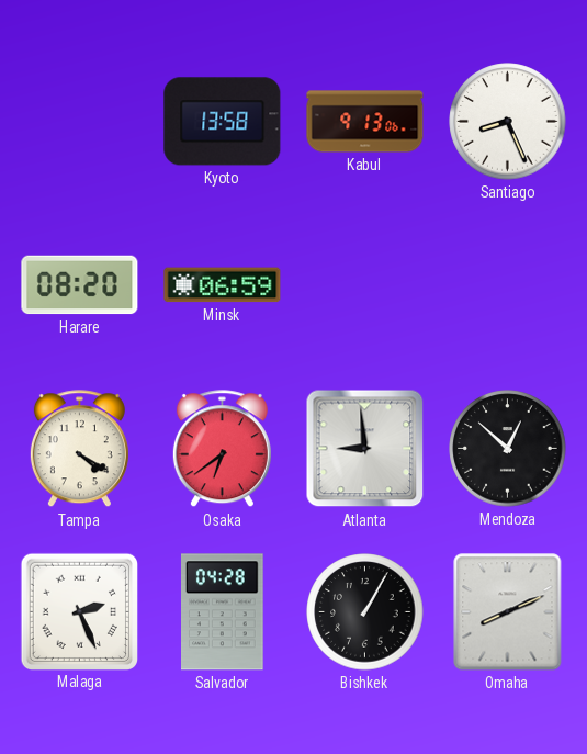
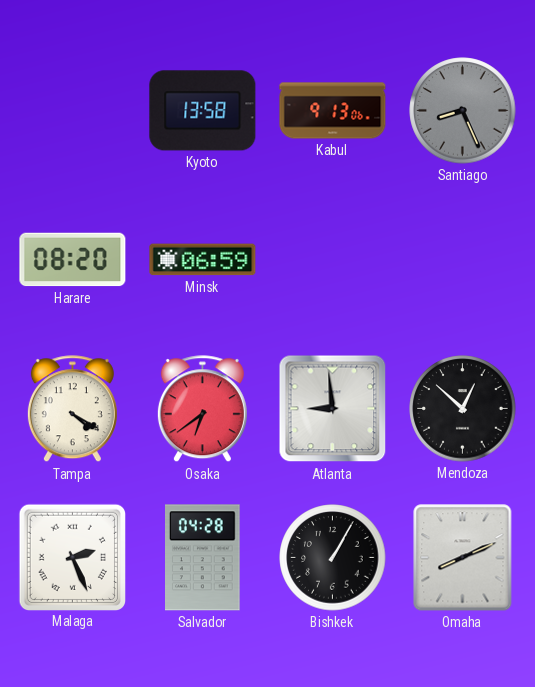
Santiago dial: white -> grey (463, 111)
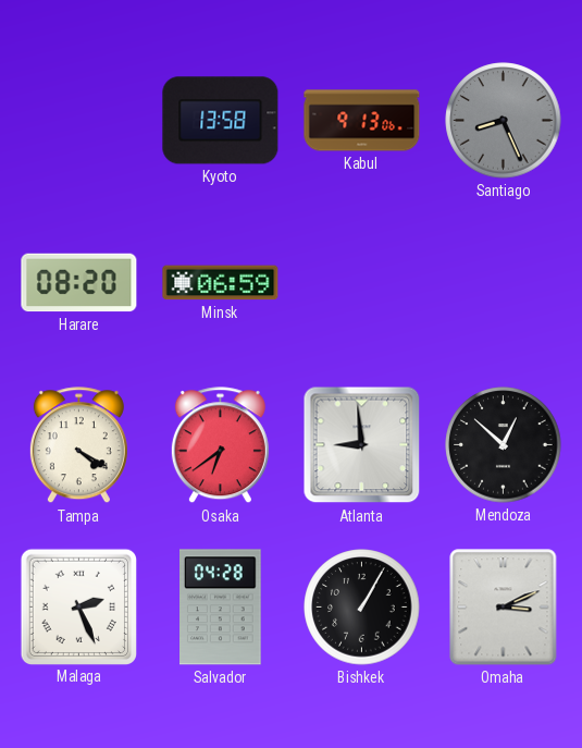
Omaha: 8:11 -> 3:11 (504, 608)
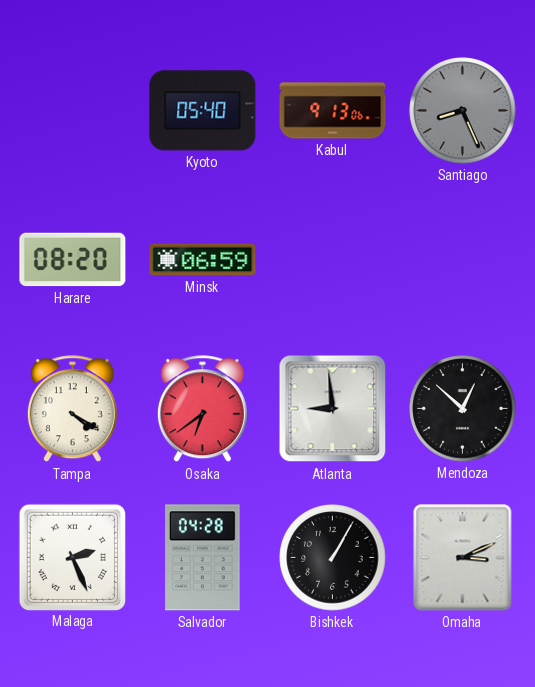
Kyoto: 13:58 -> 05:40 (203, 111)
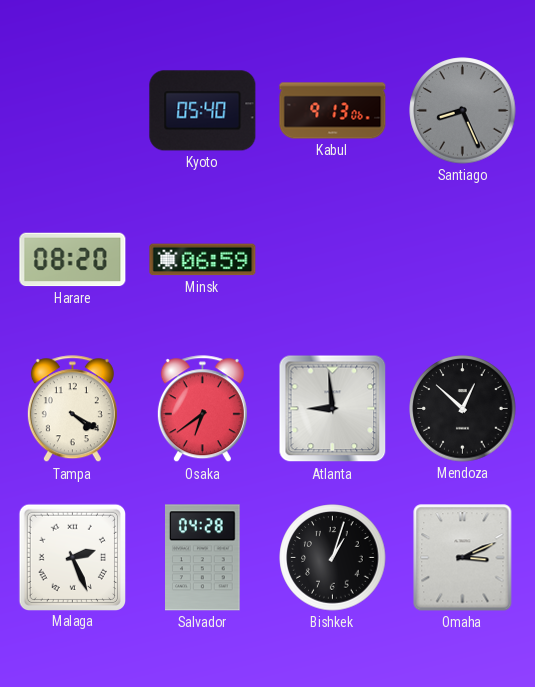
Bishkek: 1:05 -> 1:03 (333, 558)
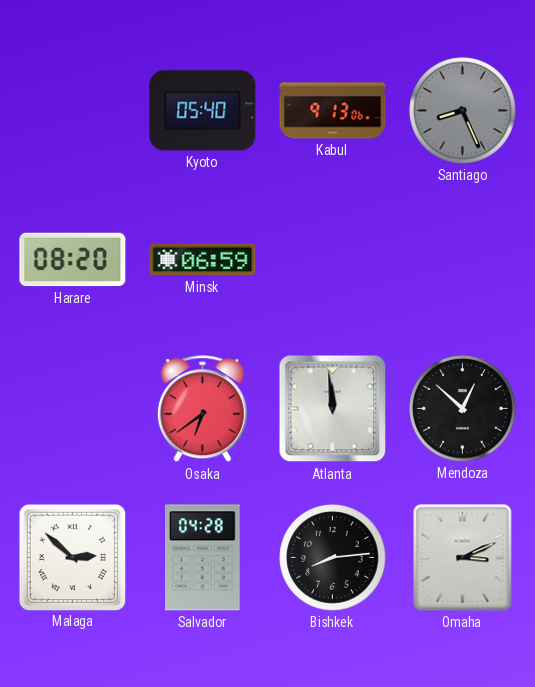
Tampa: 4:20 -> none (72, 409)
Atlanta: 8:59 -> 11:59 (333, 409)
Malaga: 2:26 -> 2:52 (72, 557)
Bishkek: 1:03 -> 8:14 (333, 558)
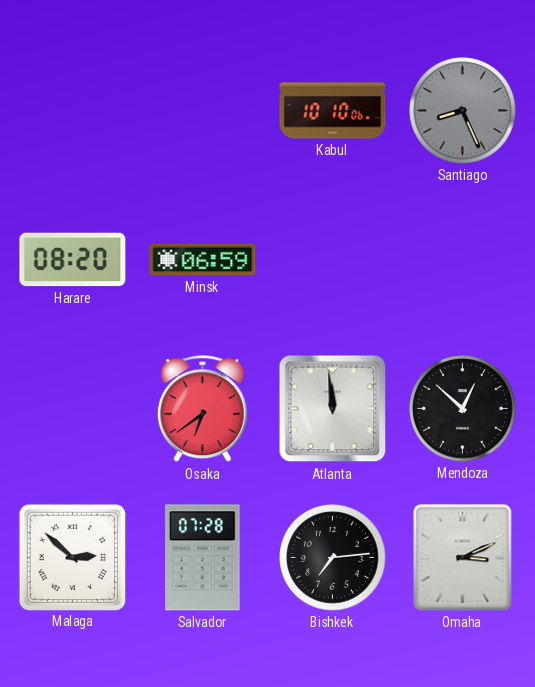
Kyoto: 05:40 -> none (203, 111)
Kabul: 9:13 -> 10:10 (333, 111)
Salvador: 04:28 -> 07:28 (203, 558)
Bishkek: 8:14 -> 7:14 (333, 558)
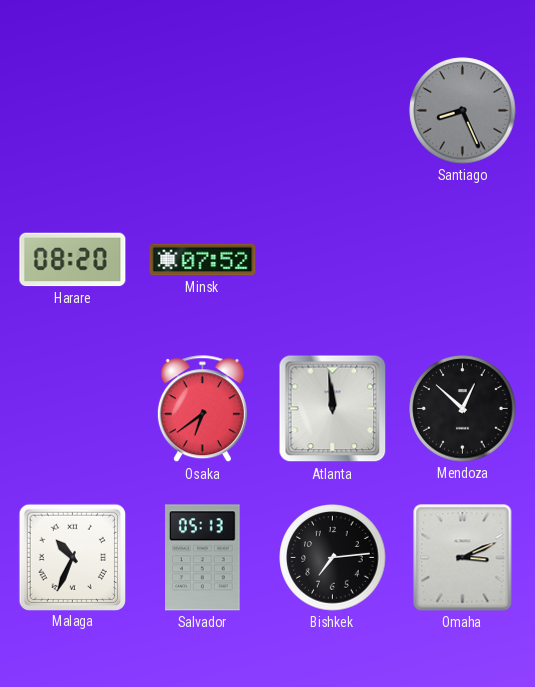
Kabul: 10:10 -> none (333, 111)
Minsk: 06:59 -> 07:52 (203, 260)
Malaga: 2:52 -> 10:34 (72, 557)
Salvador: 07:28 -> 05:13 (203, 558)
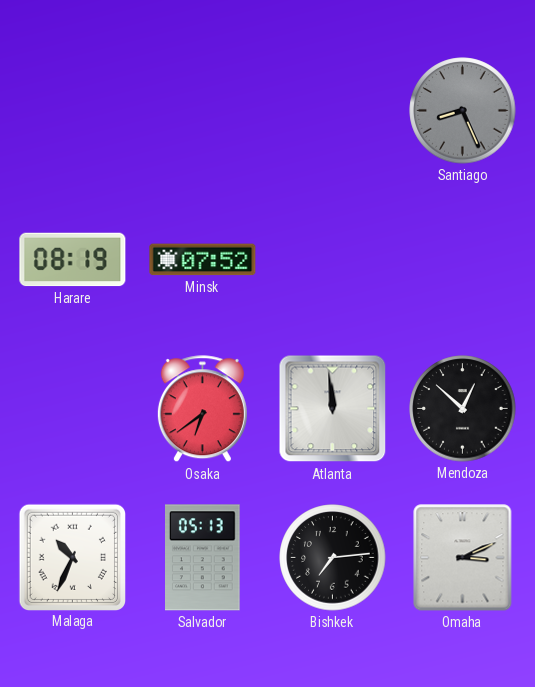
Harare: 08:20 -> 08:19 (73, 260)
